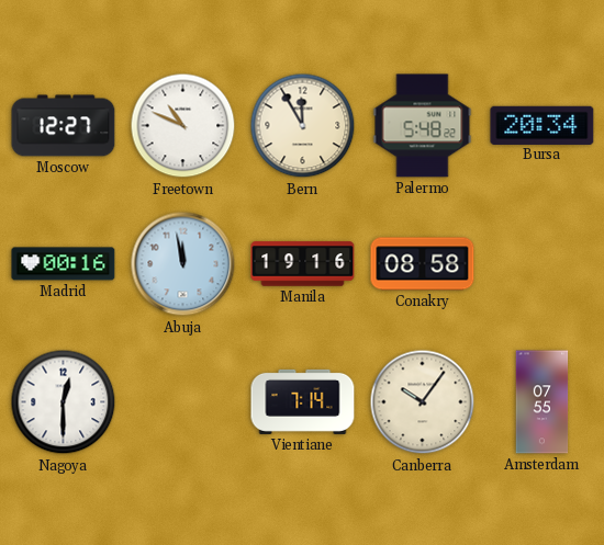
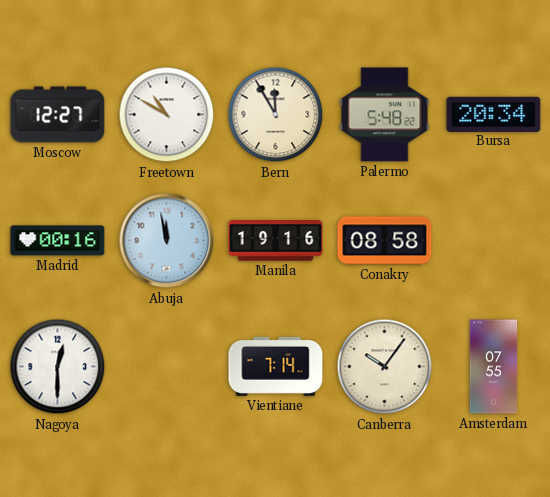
Freetown: 10:49 -> 10:50 (167, 115)
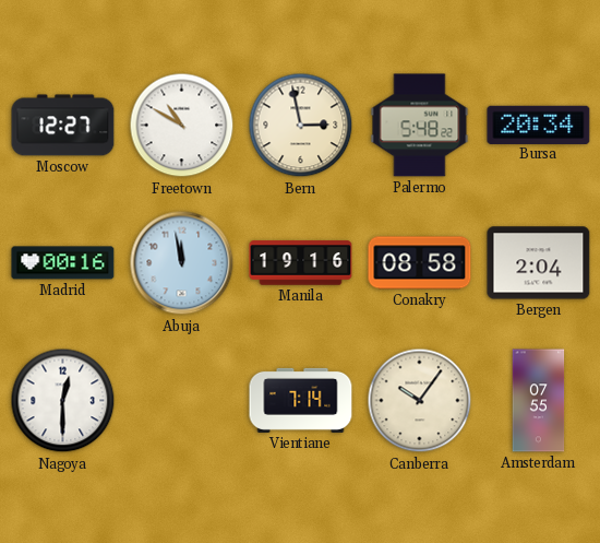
Bern: 11:55 -> 2:58 (301, 126)
Bergen: none -> 2:04 (539, 263)
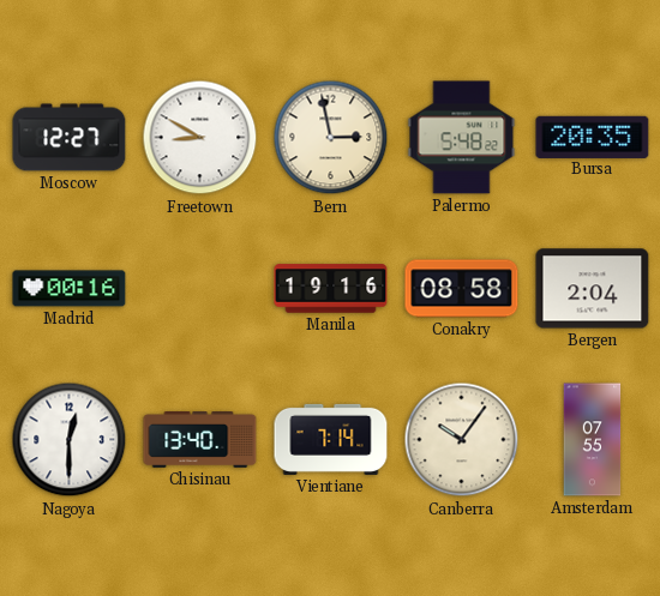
Freetown: 10:50 -> 8:50 (200, 138)
Bursa: 20:34 -> 20:35 (593, 137)
Abuja: 11:58 -> none (182, 263)
Chisinau: none -> 13:40 (200, 440)
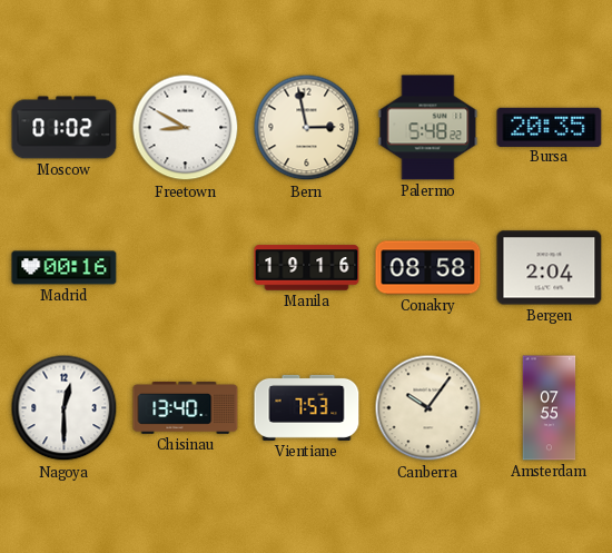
Moscow: 12:27 -> 01:02 (65, 128)
Vientiane: 7:14 -> 7:53 (307, 407)
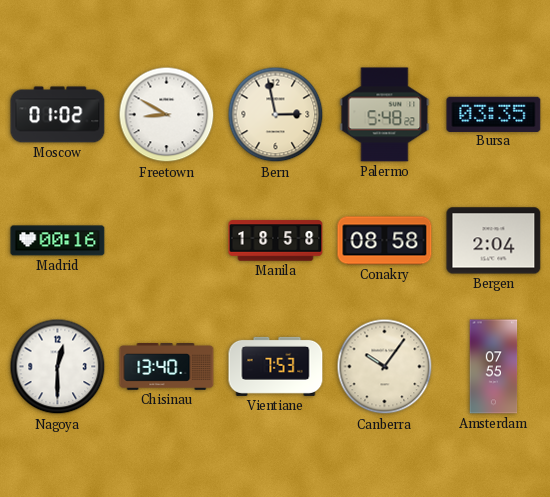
Bursa: 20:35 -> 03:35 (494, 114)
Manila: 19:16 -> 18:58 (276, 241)
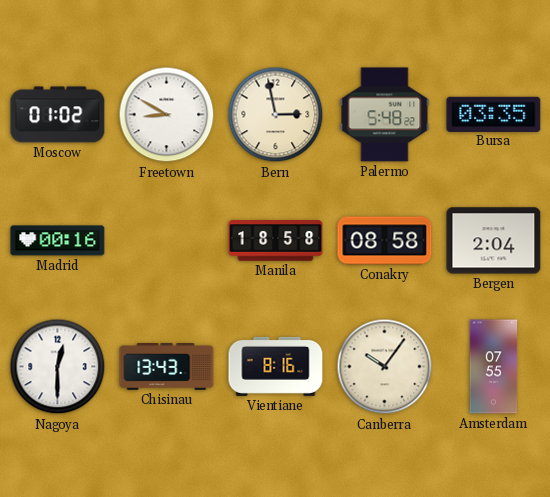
Chisinau: 13:40 -> 13:43 (167, 367)
Vientiane: 7:53 -> 8:16 (276, 366)
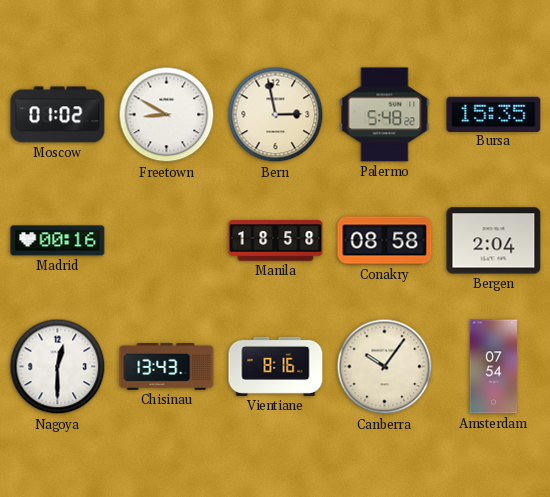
Bursa: 03:35 -> 15:35 (494, 114)
Amsterdam: 07:55 -> 07:54 (494, 367)
